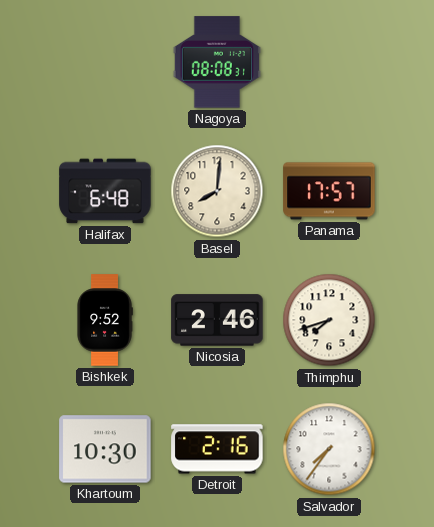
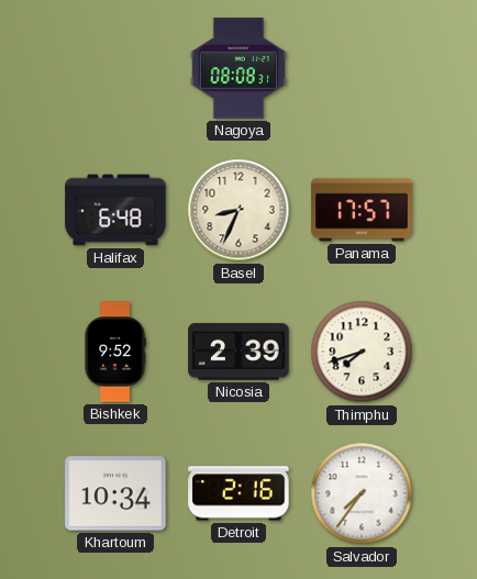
Basel: 8:01 -> 8:34 (239, 210)
Nicosia: 2:46 -> 2:39 (239, 352)
Khartoum: 10:30 -> 10:34 (115, 493)
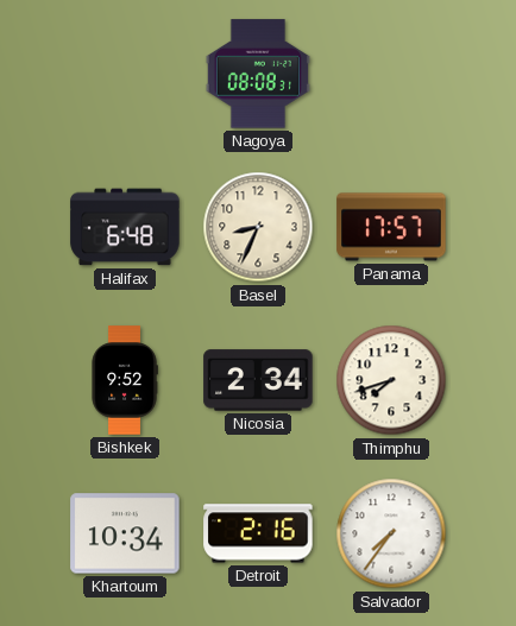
Nicosia: 2:39 -> 2:34 (258, 380)
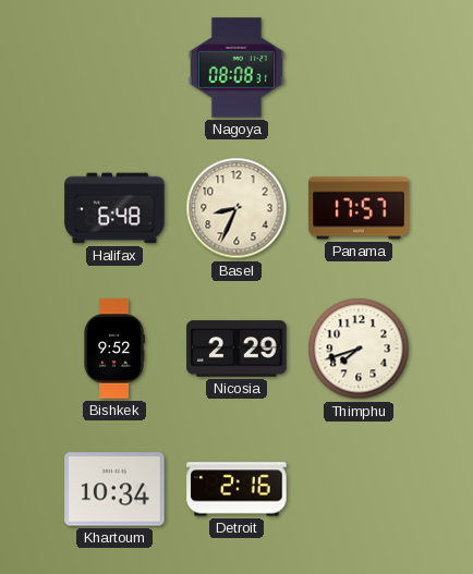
Nicosia: 2:34 -> 2:29 (237, 349)
Salvador: 7:36 -> none (391, 533)
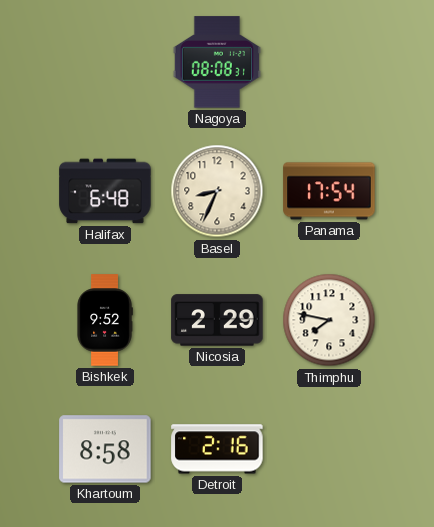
Panama: 17:57 -> 17:54 (329, 191)
Thimphu: 7:42 -> 7:47 (329, 320)
Khartoum: 10:34 -> 8:58 (105, 449)
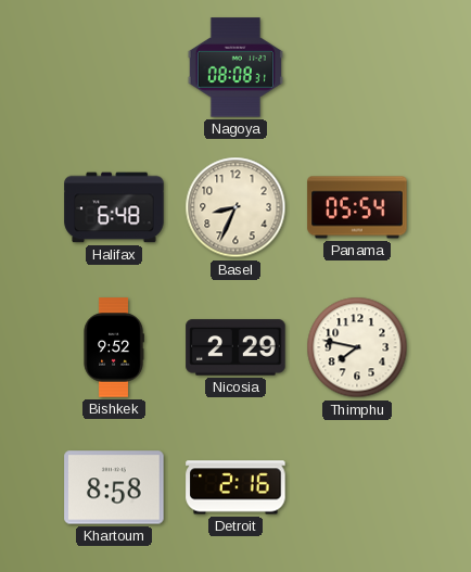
Panama: 17:54 -> 05:54 (357, 207)
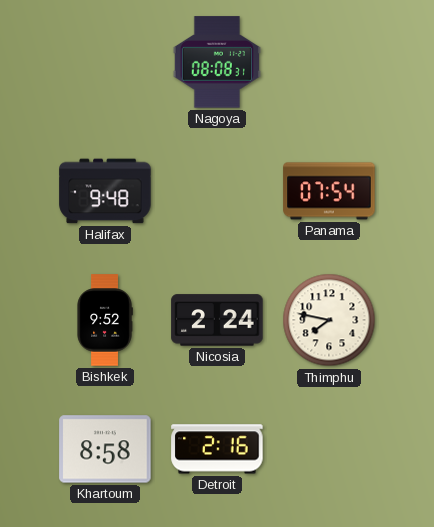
Halifax: 6:48 -> 9:48 (105, 191)
Basel: 8:34 -> none (235, 207)
Panama: 05:54 -> 07:54 (329, 191)
Nicosia: 2:29 -> 2:24 (217, 320)
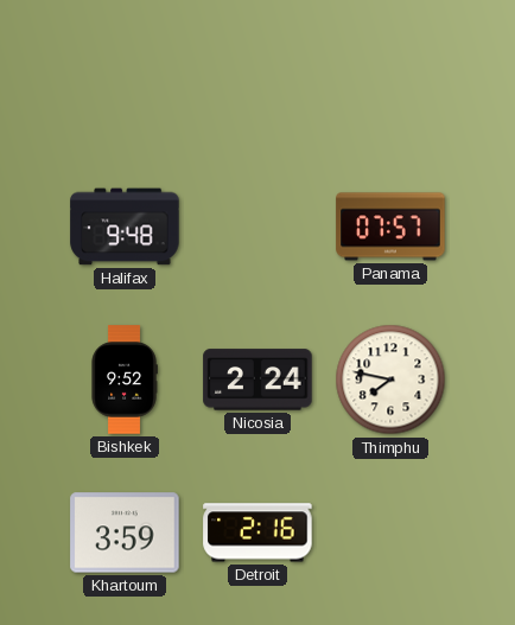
Nagoya: 08:08 -> none (217, 62)
Panama: 07:54 -> 07:57 (390, 227)
Khartoum: 8:58 -> 3:59 (125, 532)
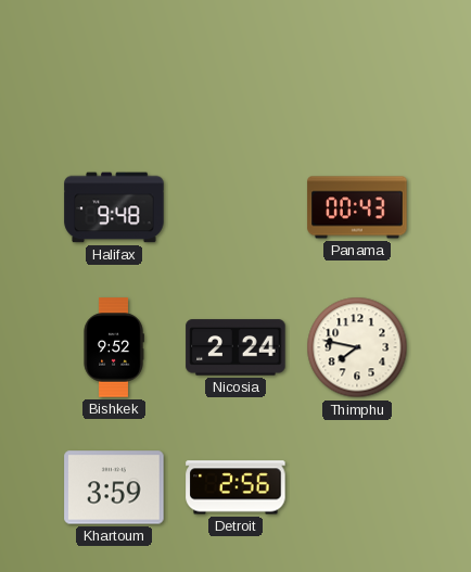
Panama: 07:57 -> 00:43 (357, 207)
Detroit: 2:16 -> 2:56 (235, 487)
